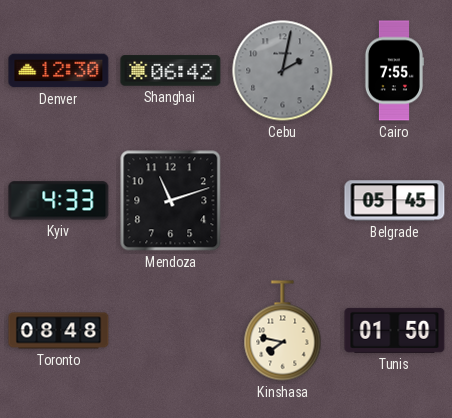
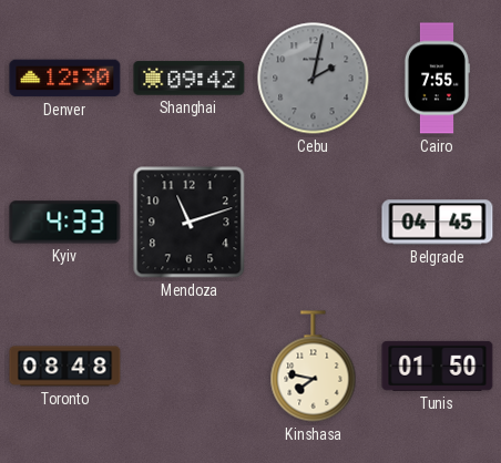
Shanghai: 06:42 -> 09:42 (190, 79)
Belgrade: 05:45 -> 04:45 (438, 223)
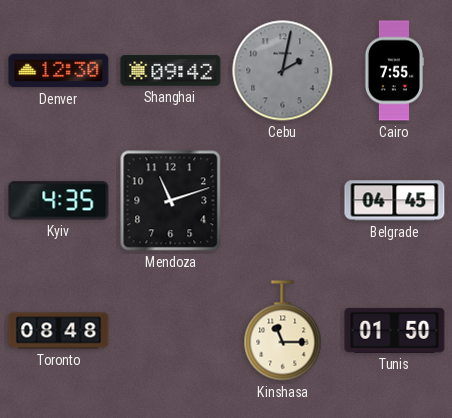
Kyiv: 4:33 -> 4:35 (59, 201)
Kinshasa: 7:47 -> 11:15 (283, 331)
